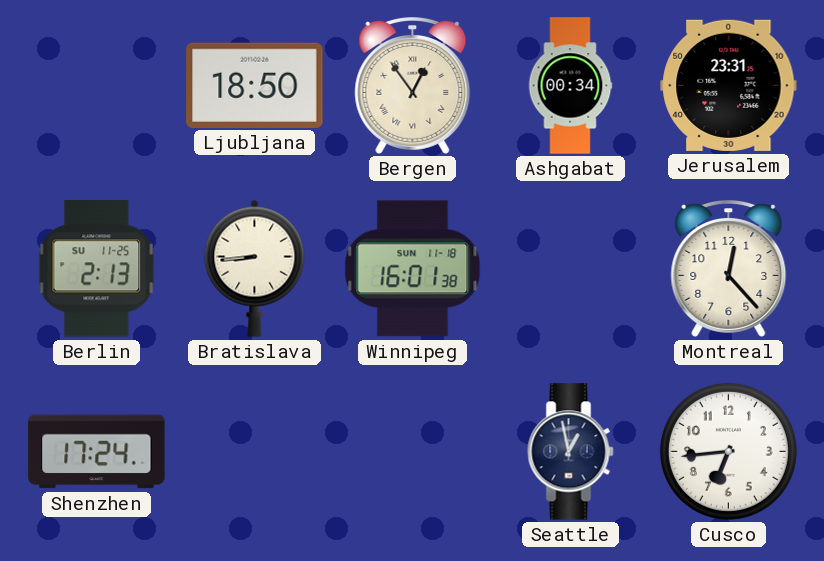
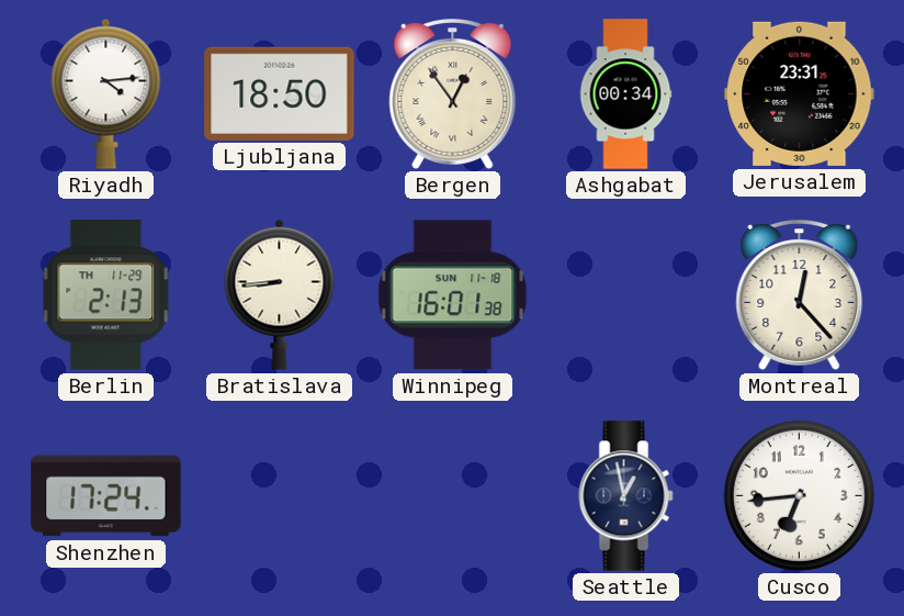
Riyadh: none -> 4:14 (106, 93)
Berlin date: SU 11-25 -> TH 11-29 (106, 295)
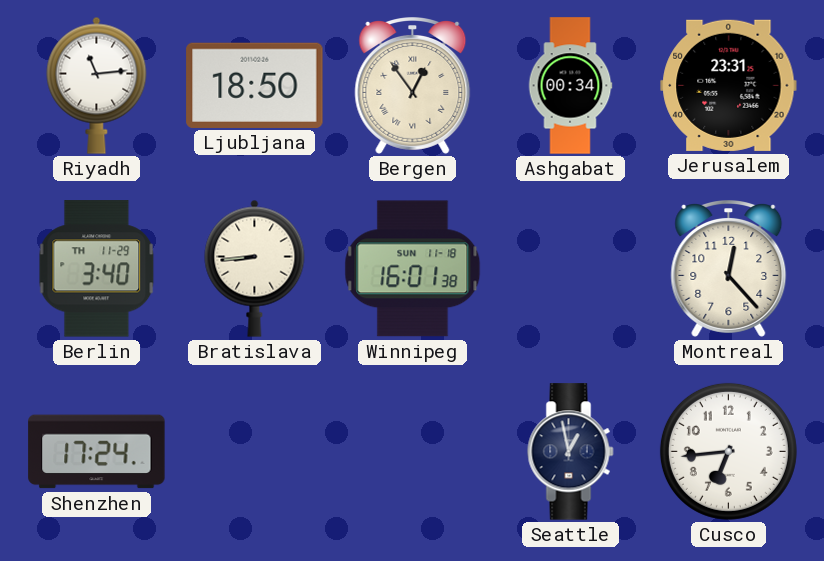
Riyadh: 4:14 -> 11:14 (97, 85)
Berlin: 2:13 -> 3:40 (97, 269)
